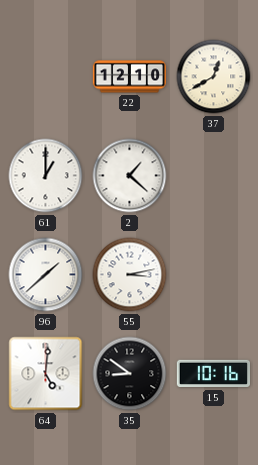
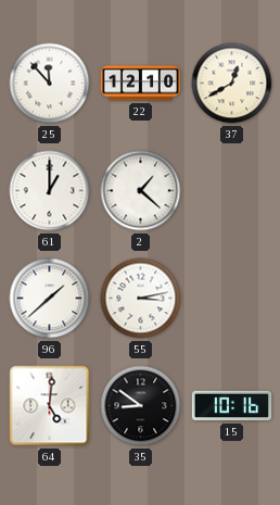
25: none -> 11:53 (50, 84)
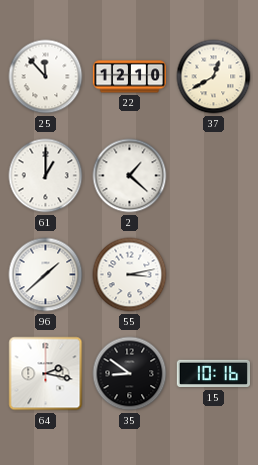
64: 5:01 -> 2:17 (46, 374)
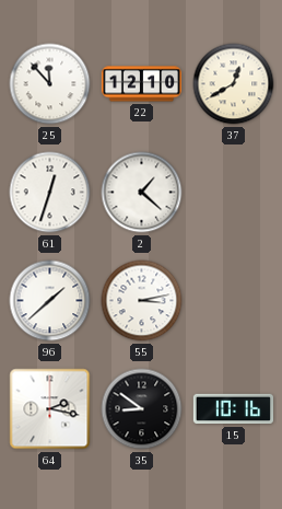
61: 1:00 -> 12:33 (50, 193)
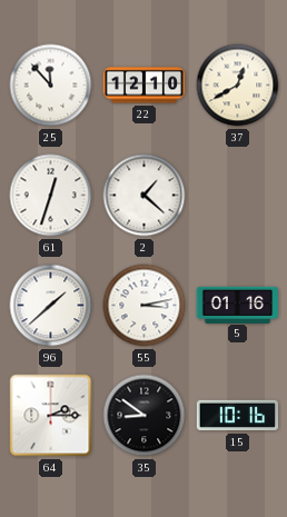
5: none -> 01:16 (237, 305)
64: 2:17 -> 2:15 (51, 416)
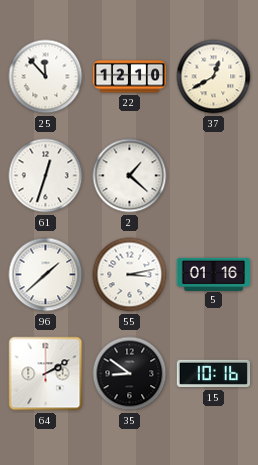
64: 2:15 -> 2:10 (46, 374)
